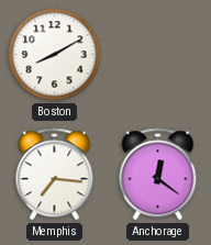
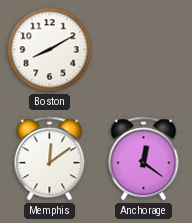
Memphis: 7:16 -> 12:09 (50, 159)
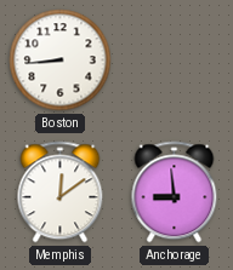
Boston: 8:10 -> 8:44 (61, 61)
Anchorage: 12:21 -> 8:59 (175, 193)
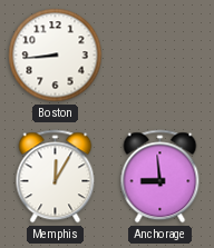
Memphis: 12:09 -> 12:05 (56, 177)
